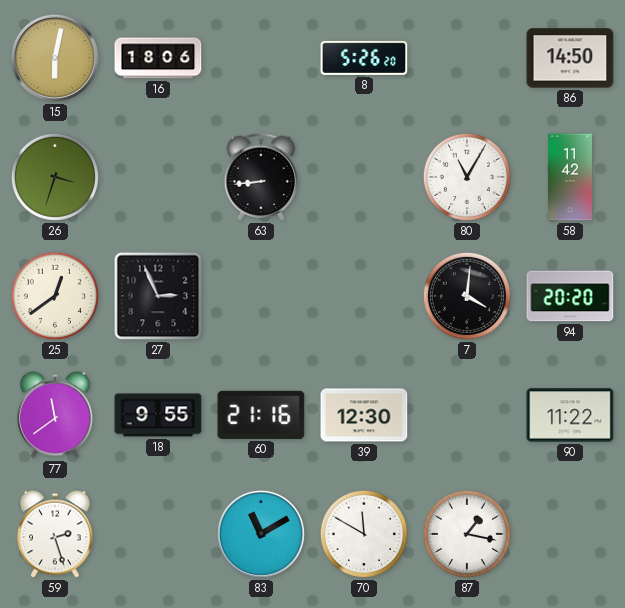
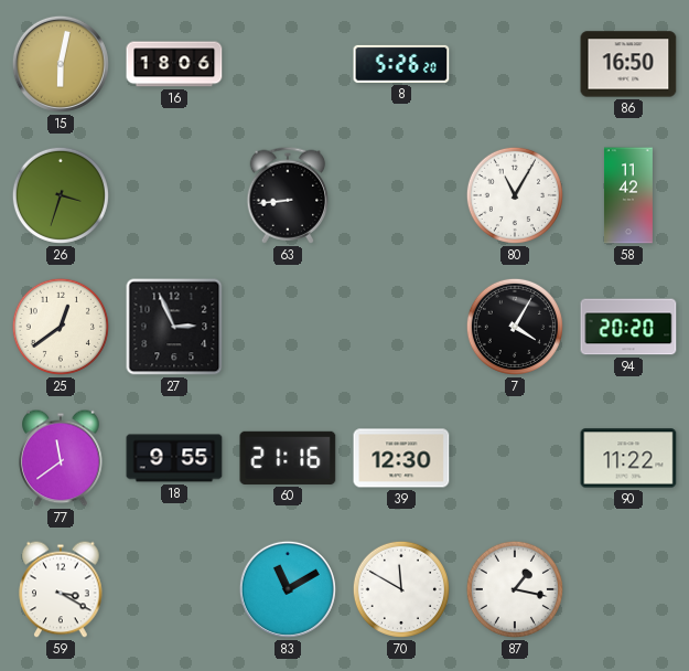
86: 14:50 -> 16:50 (628, 64)
7: 4:01 -> 4:05 (515, 327)
59: 2:27 -> 3:20 (61, 589)
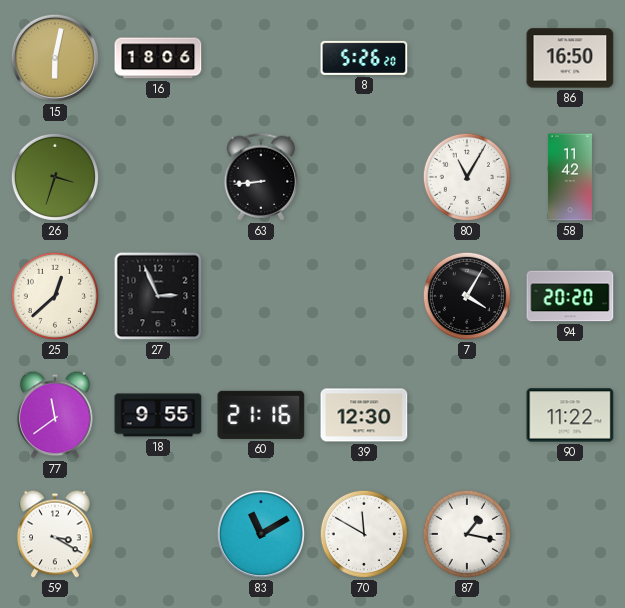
25: 12:39 -> 12:38 (55, 296)
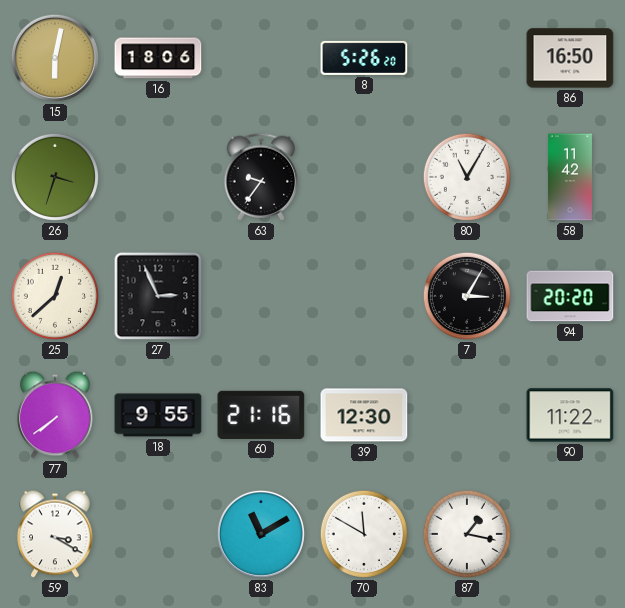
63: 8:44 -> 9:36 (261, 177)
7: 4:05 -> 3:05 (467, 296)
77: 11:39 -> 7:39 (55, 415)
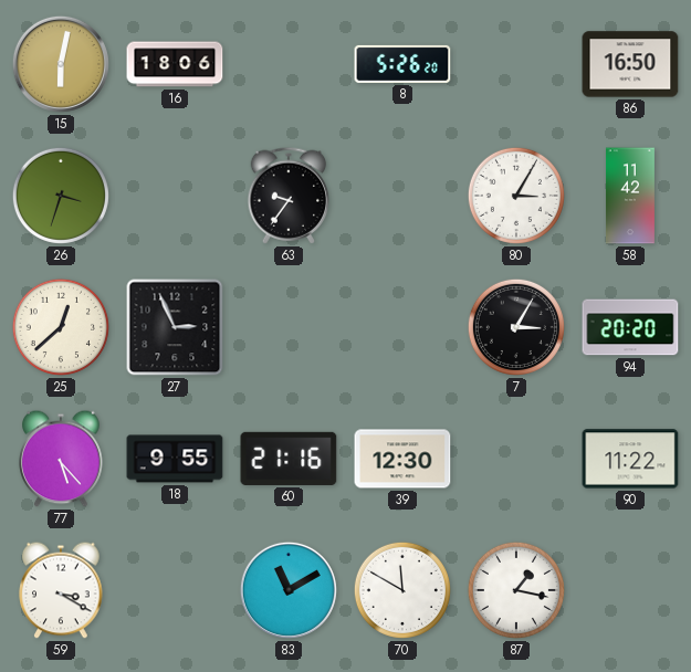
80: 11:05 -> 3:05 (516, 196)
77: 7:39 -> 5:23 (61, 459)
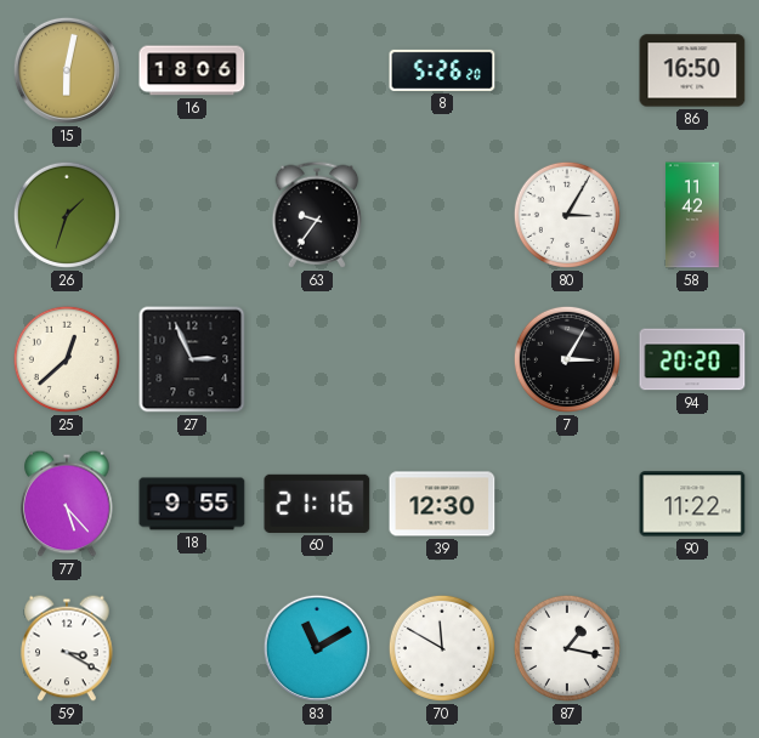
26: 3:33 -> 1:33 (67, 215)
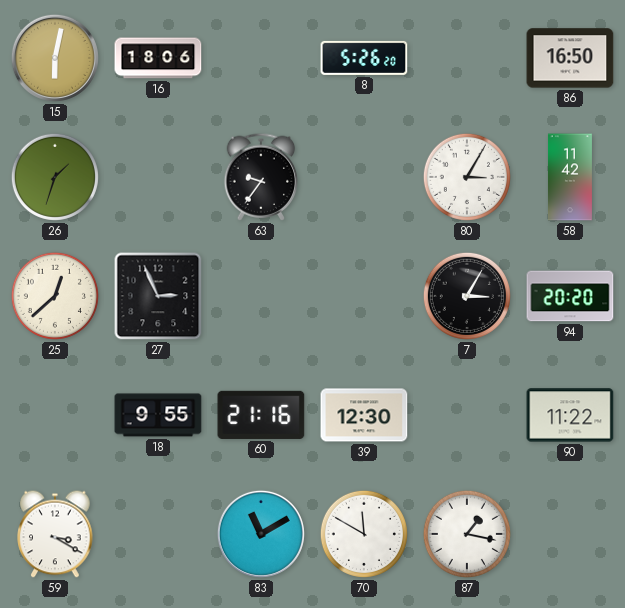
77: 5:23 -> none (67, 504)
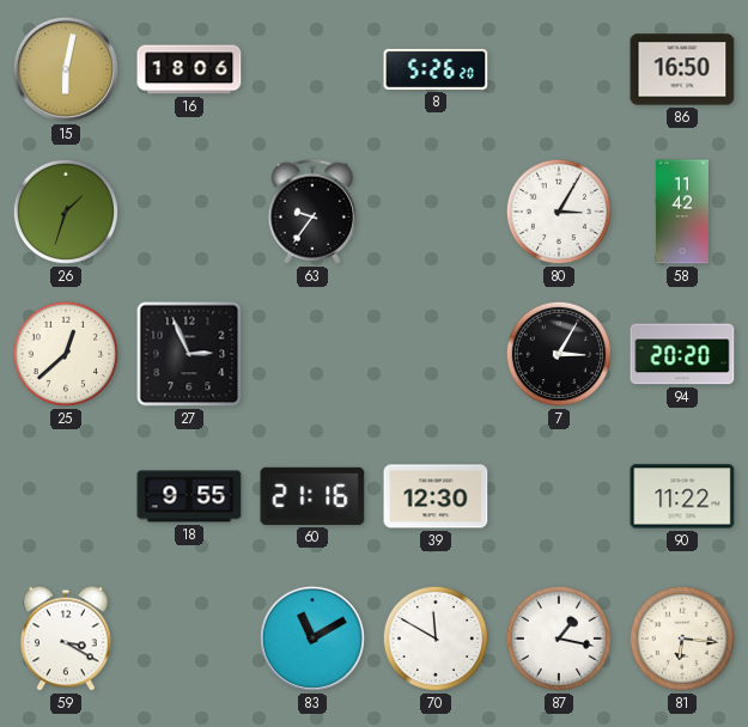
81: none -> 6:16 (682, 639)
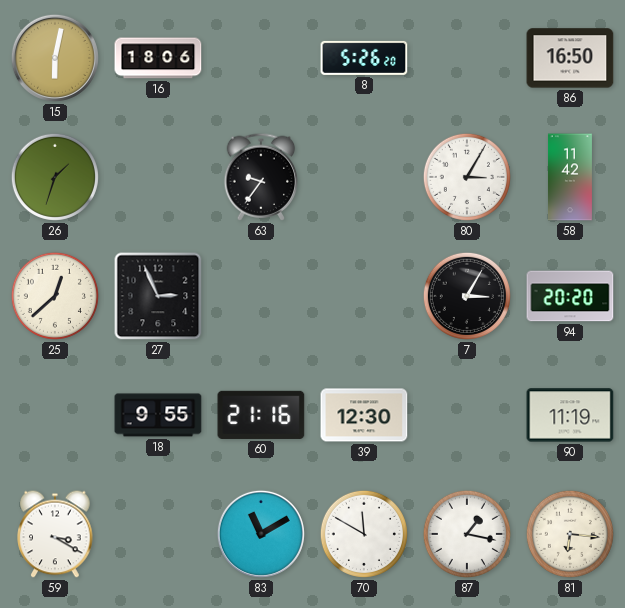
90: 11:22 -> 11:19 (570, 415)
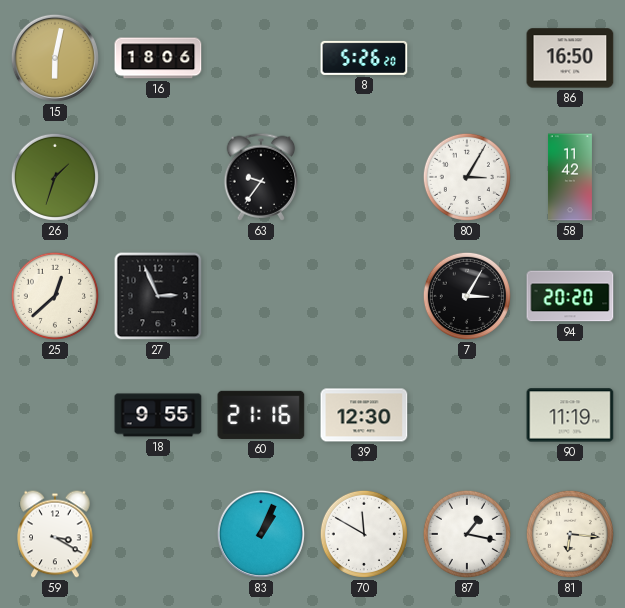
83: 11:10 -> 1:04 (261, 534)
